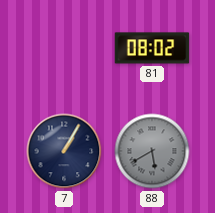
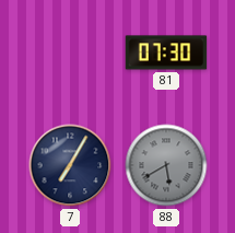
81: 08:02 -> 07:30 (166, 53)
7: 1:05 -> 7:05 (70, 165)
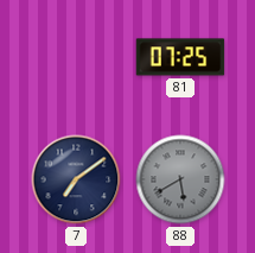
81: 07:30 -> 07:25 (180, 57)
7: 7:05 -> 7:09 (76, 179)
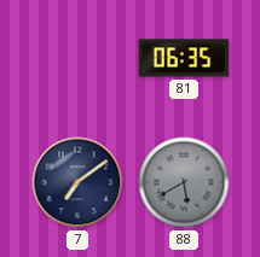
81: 07:25 -> 06:35 (184, 58)
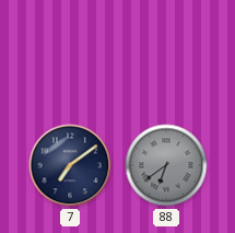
81: 06:35 -> none (184, 58)
88: 5:40 -> 6:39 (166, 165)
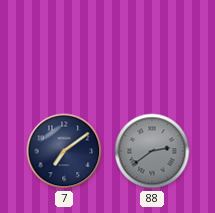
88: 6:39 -> 2:39 (152, 151)
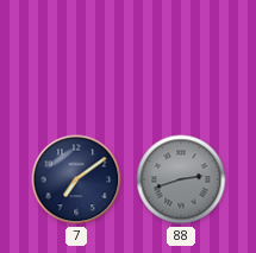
88: 2:39 -> 2:42 (181, 179)
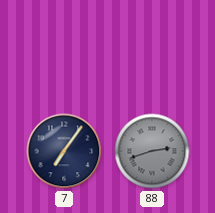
7: 7:09 -> 7:06 (64, 151)
